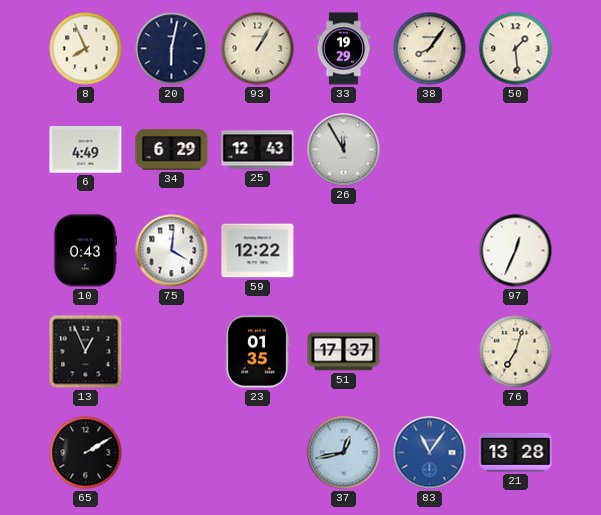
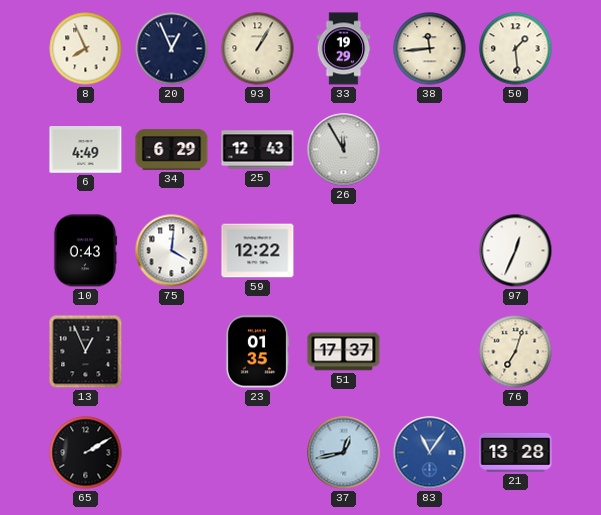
20: 6:02 -> 12:56 (172, 49)
38: 8:06 -> 11:44 (430, 49)
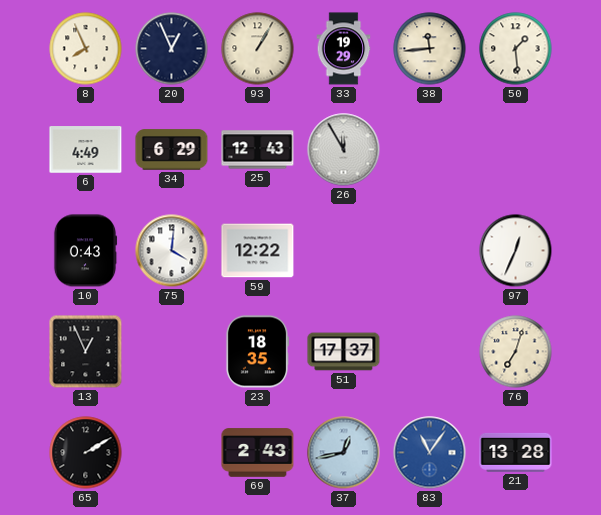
23: 01:35 -> 18:35 (257, 352)
69: none -> 2:43 (258, 453)
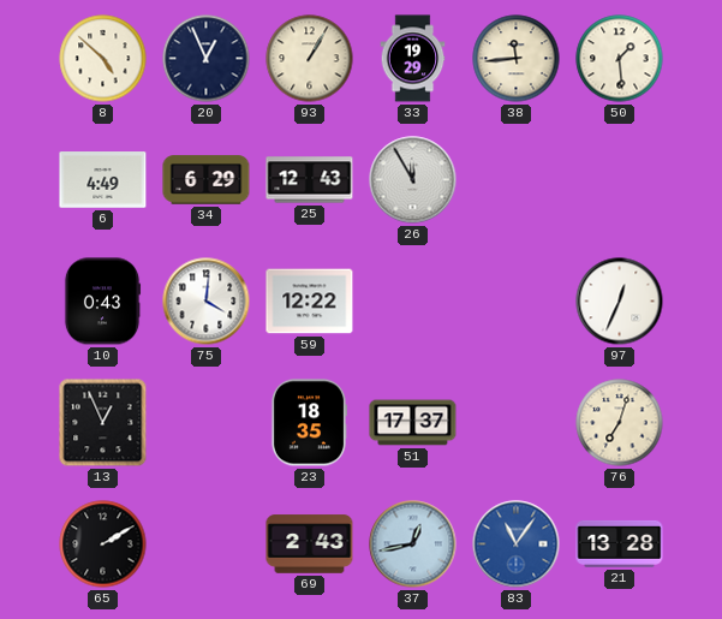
8: 7:56 -> 4:52 (103, 59)
